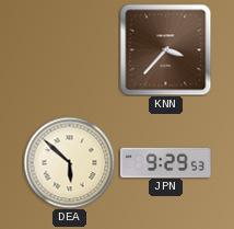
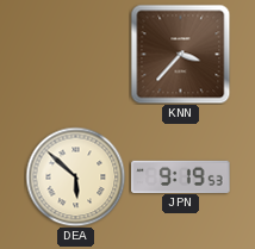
JPN: 9:29 -> 9:19 (181, 176)
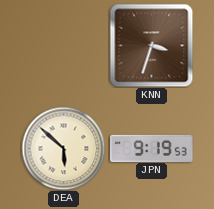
KNN: 3:37 -> 3:33 (151, 45)
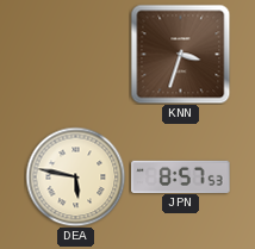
DEA: 5:52 -> 5:47 (75, 176)
JPN: 9:19 -> 8:57 (181, 176)
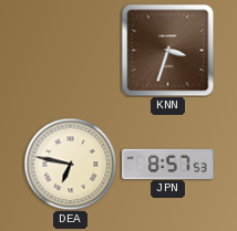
DEA: 5:47 -> 6:47 (70, 164)
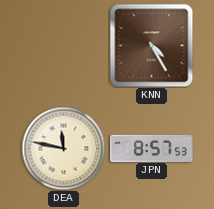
KNN: 3:33 -> 4:25 (151, 45)
DEA: 6:47 -> 11:47 (63, 148)
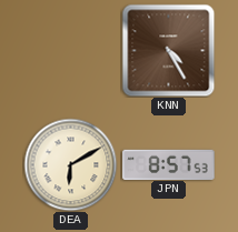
DEA: 11:47 -> 6:10 (70, 164)
